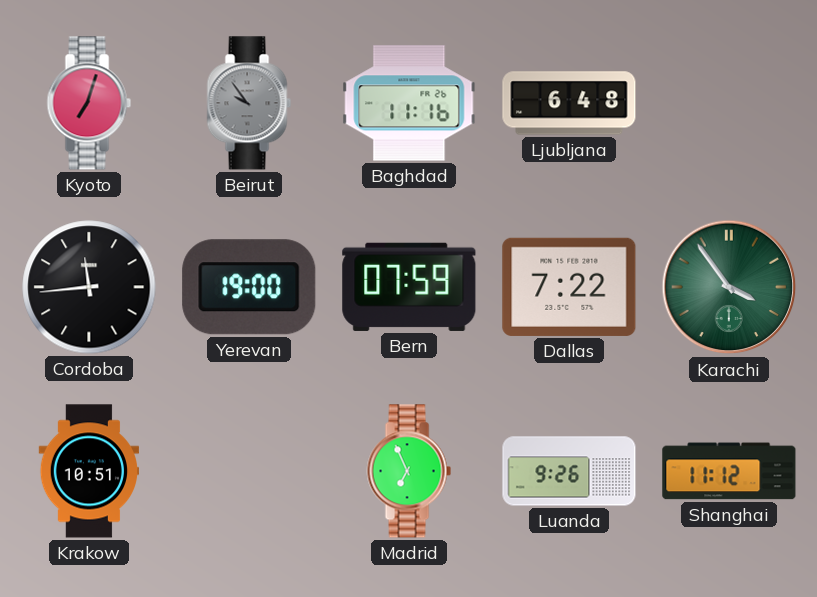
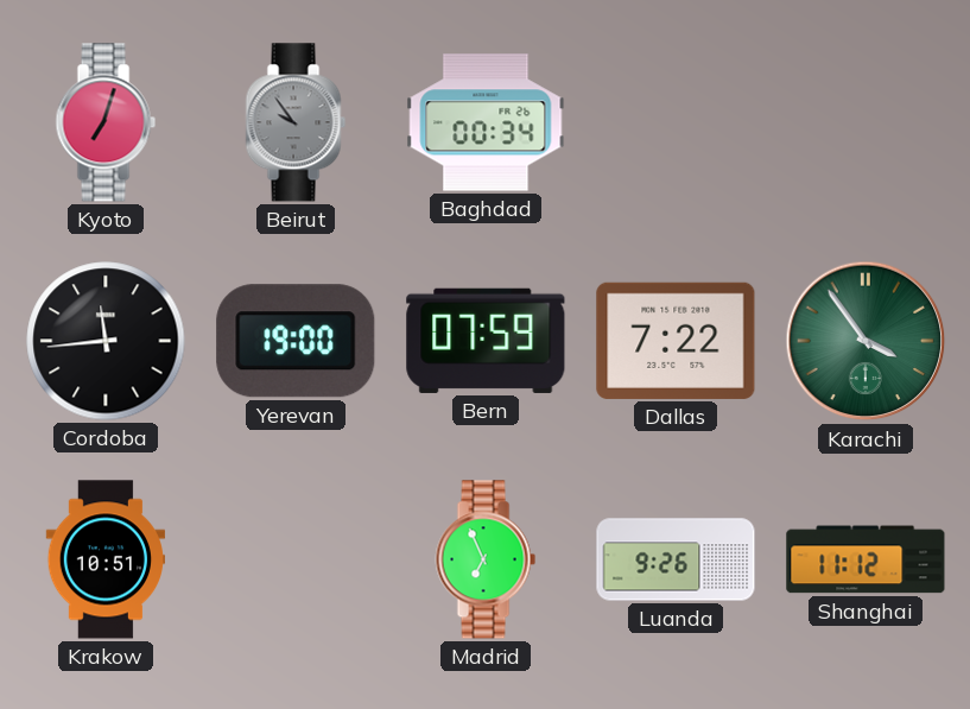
Baghdad: 11:16 -> 00:34 (486, 122)
Ljubljana: 6:48 -> none (569, 103)
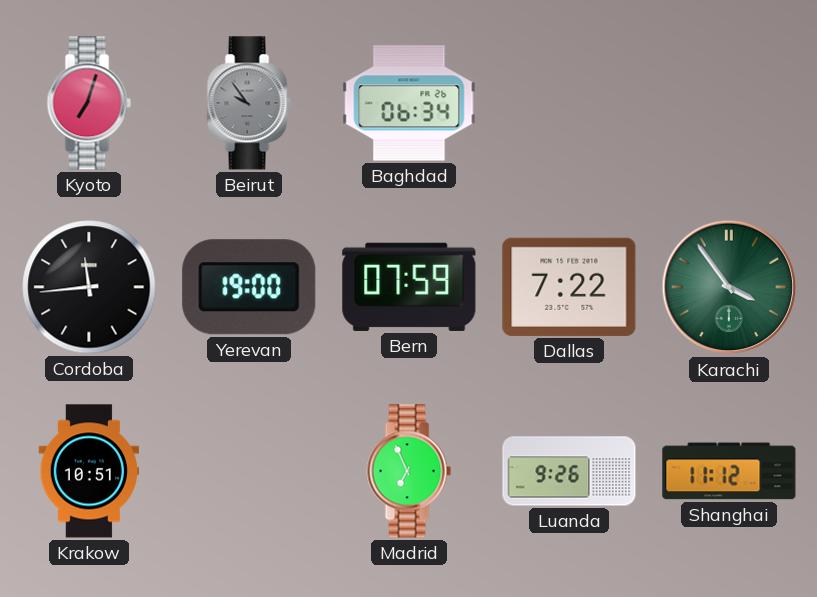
Baghdad: 00:34 -> 06:34 (409, 103)
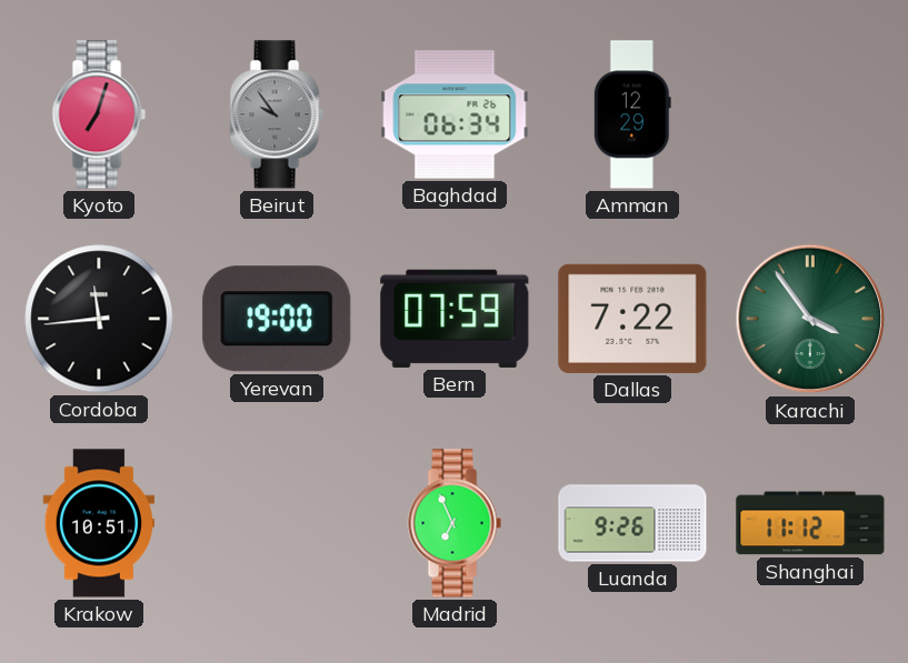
Amman: none -> 12:29 (632, 114)
